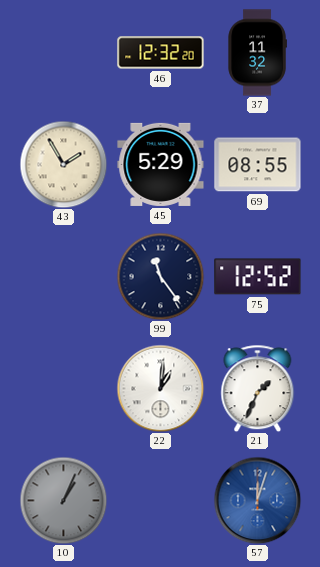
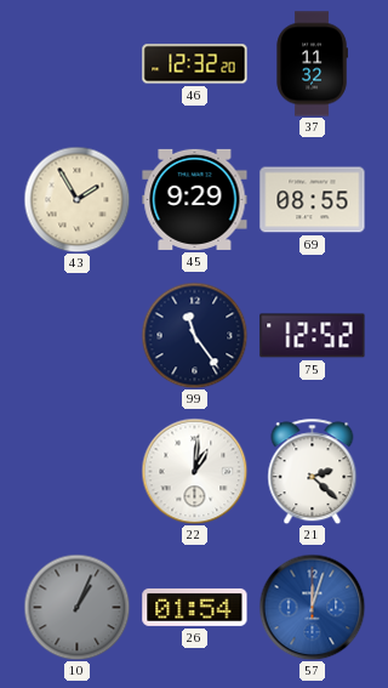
45: 5:29 -> 9:29 (195, 199)
21: 1:34 -> 2:22 (313, 471)
26: none -> 01:54 (195, 607)
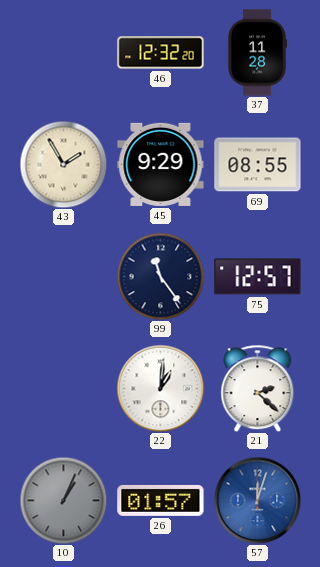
37: 11:32 -> 11:28 (257, 53)
75: 12:52 -> 12:57 (258, 277)
26: 01:54 -> 01:57 (161, 500)
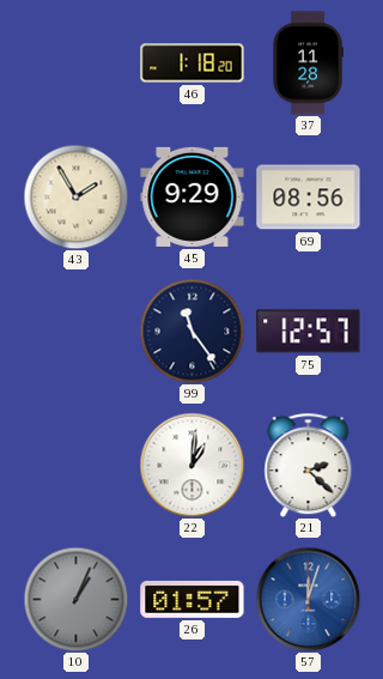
46: 12:32 -> 1:18 (193, 63)
69: 08:55 -> 08:56 (309, 198)
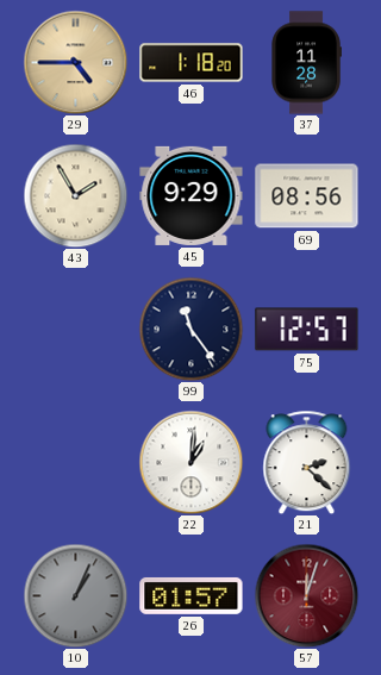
29: none -> 4:45 (75, 62)
57 dial: blue -> burgundy (306, 595)
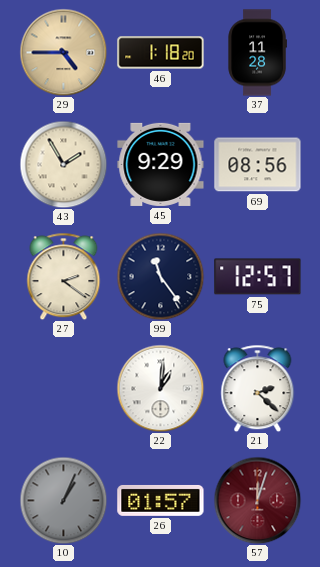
27: none -> 2:21 (64, 276)
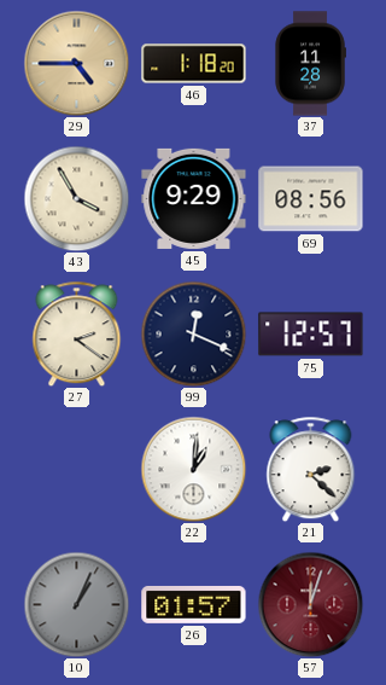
43: 1:55 -> 3:55 (76, 198)
99: 11:24 -> 12:19 (193, 333)
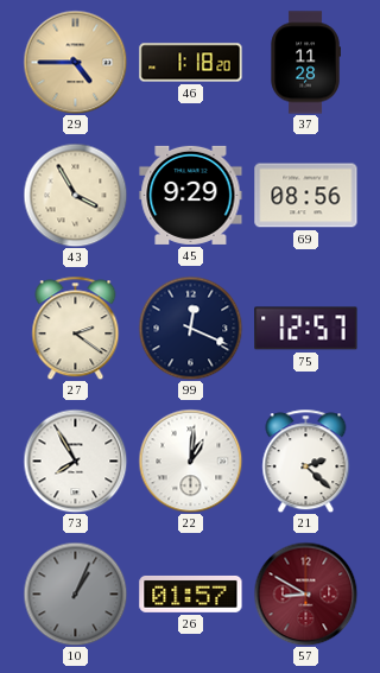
73: none -> 7:55 (75, 461)
57: 12:03 -> 8:50 (305, 593)
